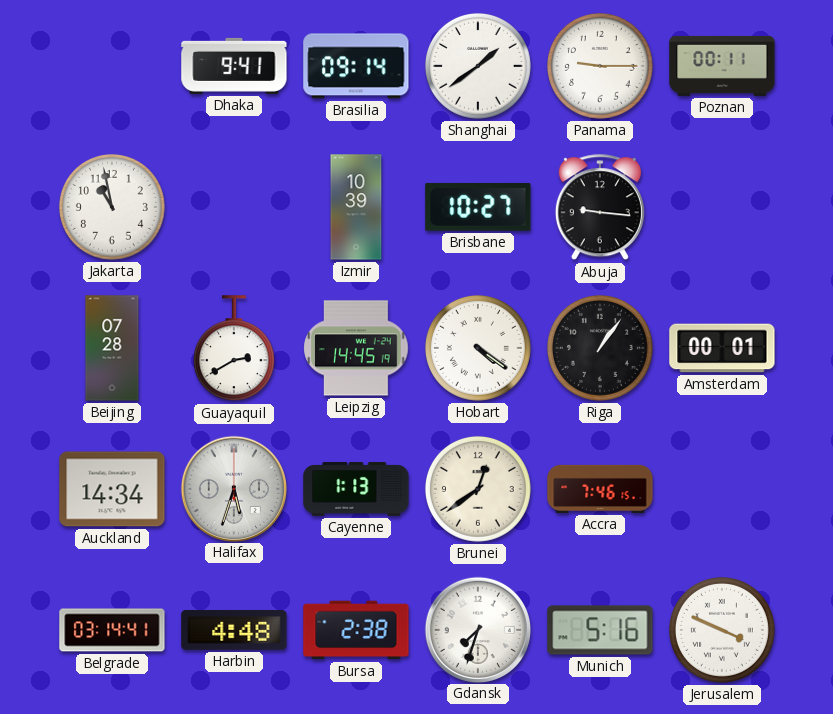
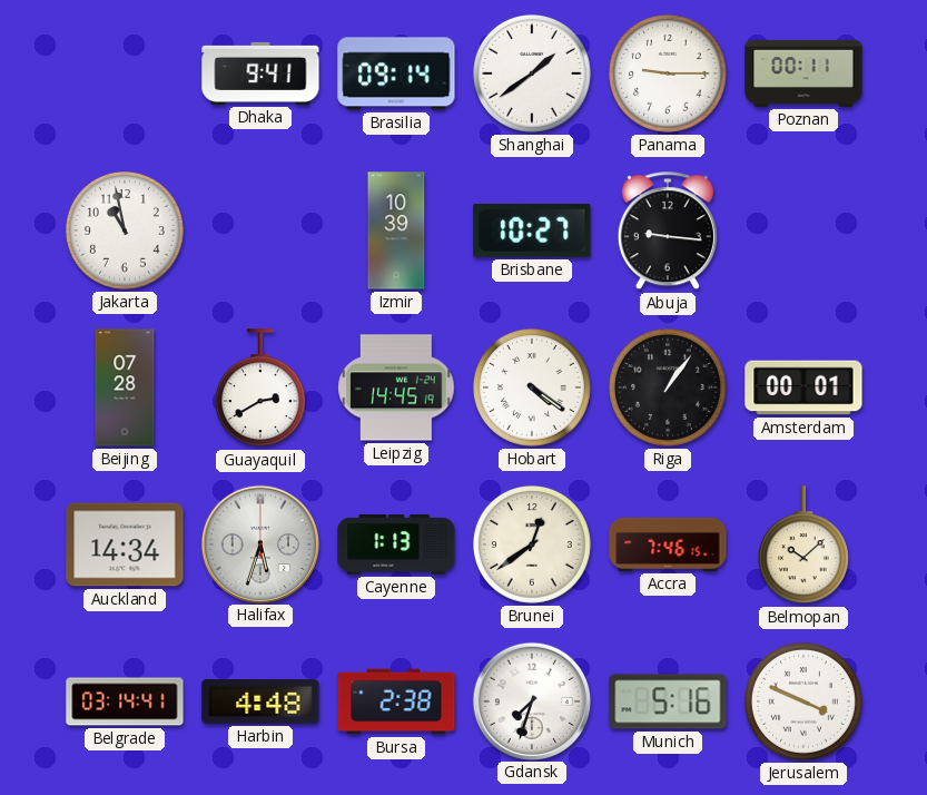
Belmopan: none -> 10:08 (803, 546)
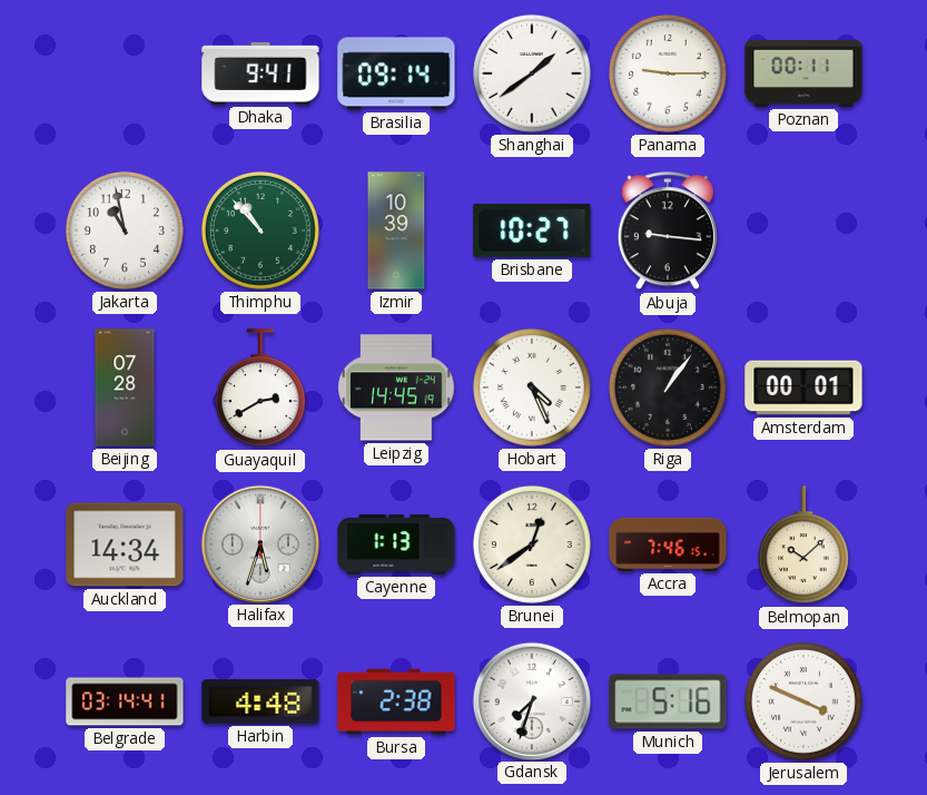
Thimphu: none -> 10:53 (260, 230)
Hobart: 4:21 -> 4:26 (532, 387)
